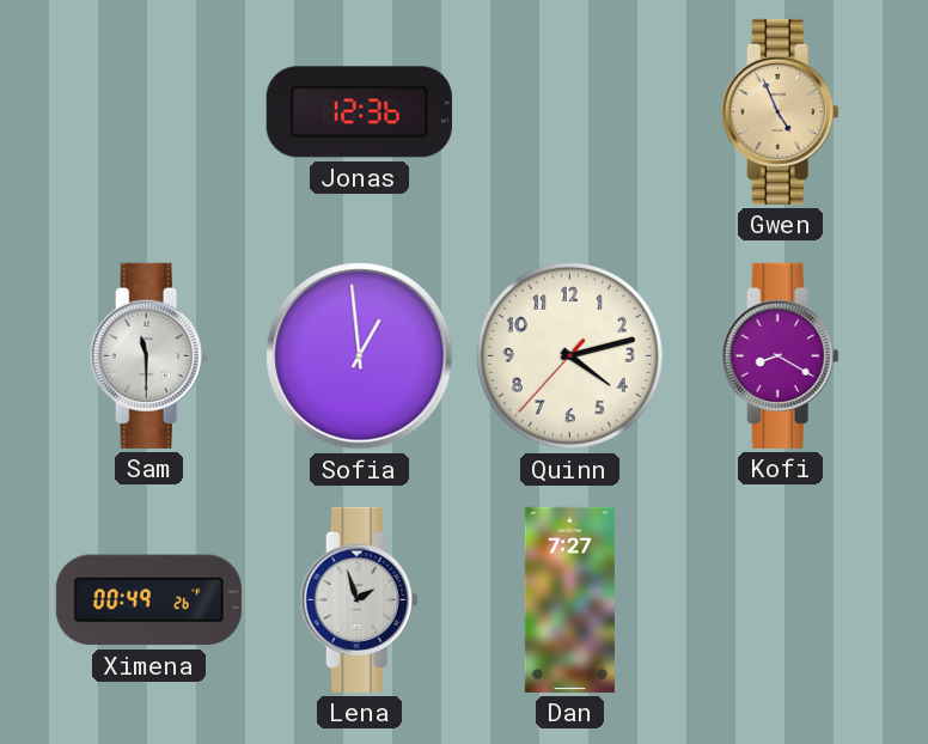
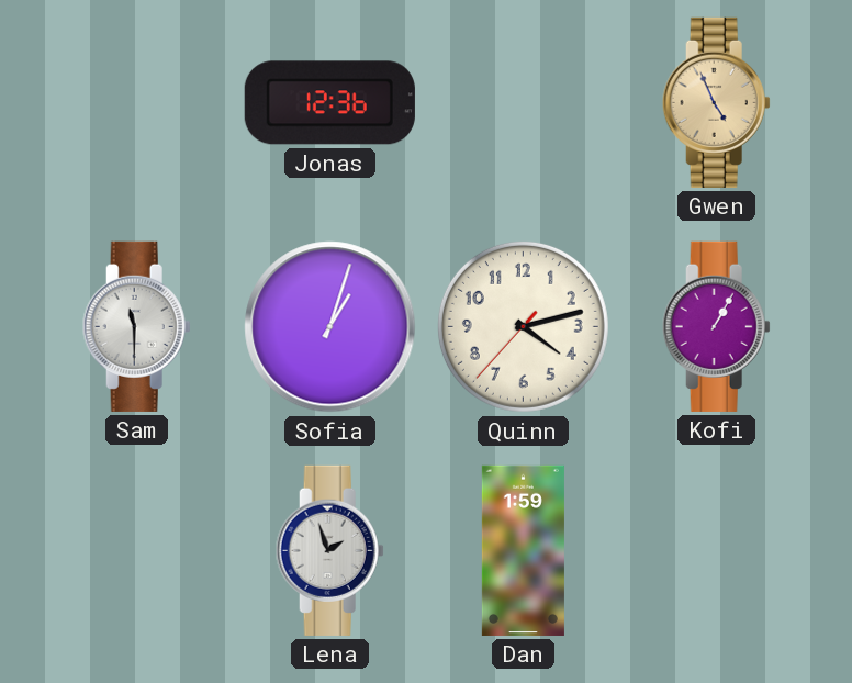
Sofia: 12:59 -> 1:03 (330, 327)
Kofi: 8:20 -> 1:05 (716, 326)
Ximena: 00:49 -> none (148, 600)
Dan: 7:27 -> 1:59 (523, 550)
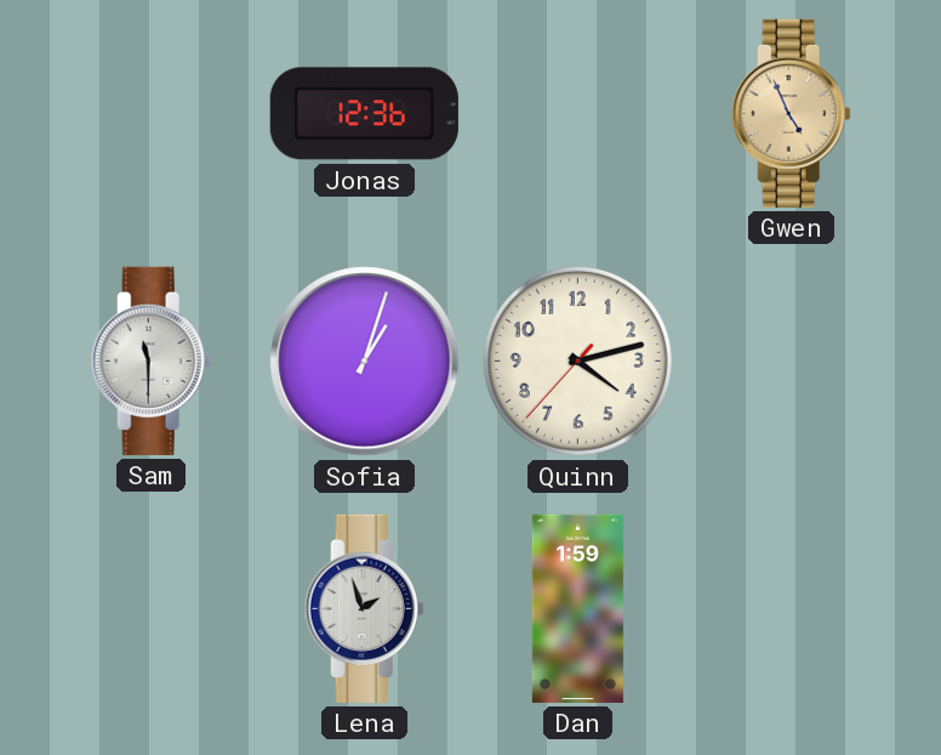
Kofi: 1:05 -> none (716, 326)
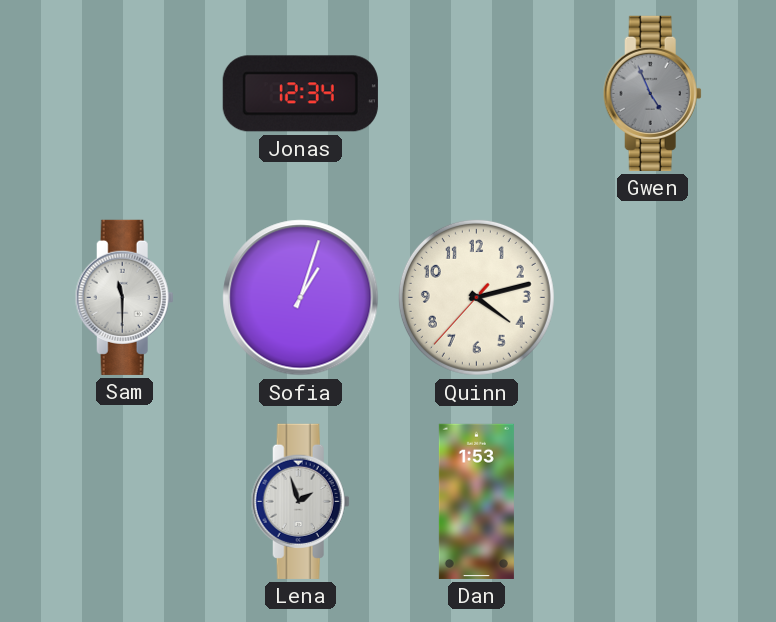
Jonas: 12:36 -> 12:34 (300, 94)
Gwen dial: champagne -> grey (652, 93)
Dan: 1:59 -> 1:53 (476, 501)
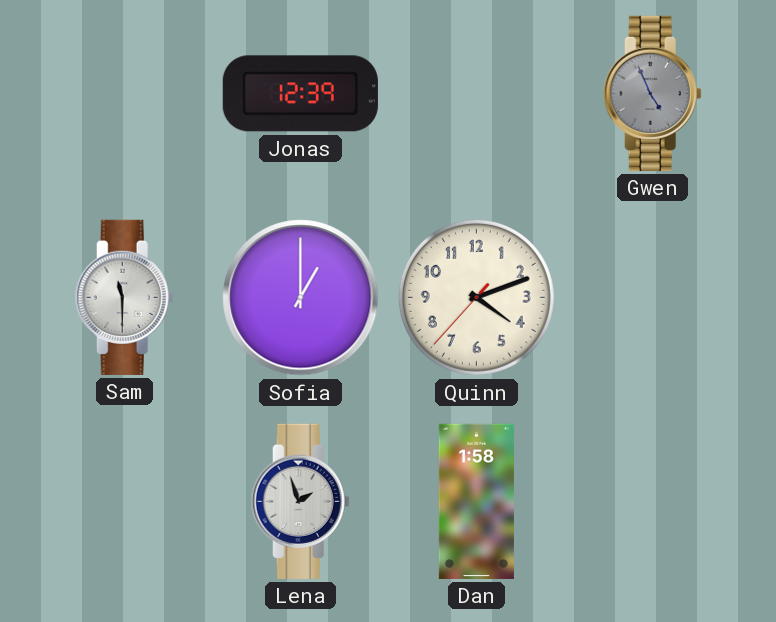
Jonas: 12:34 -> 12:39 (300, 94)
Sofia: 1:03 -> 1:00 (301, 298)
Quinn: 4:12 -> 4:11 (476, 297)
Dan: 1:53 -> 1:58 (476, 501)
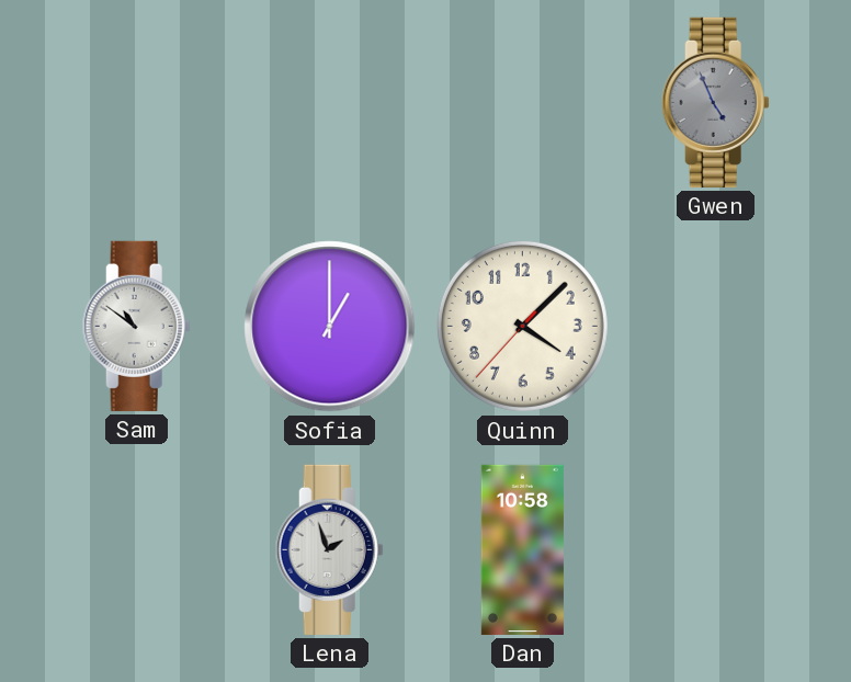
Jonas: 12:39 -> none (300, 94)
Sam: 11:30 -> 10:51 (136, 326)
Quinn: 4:11 -> 4:07 (522, 326)
Dan: 1:58 -> 10:58 (522, 549)
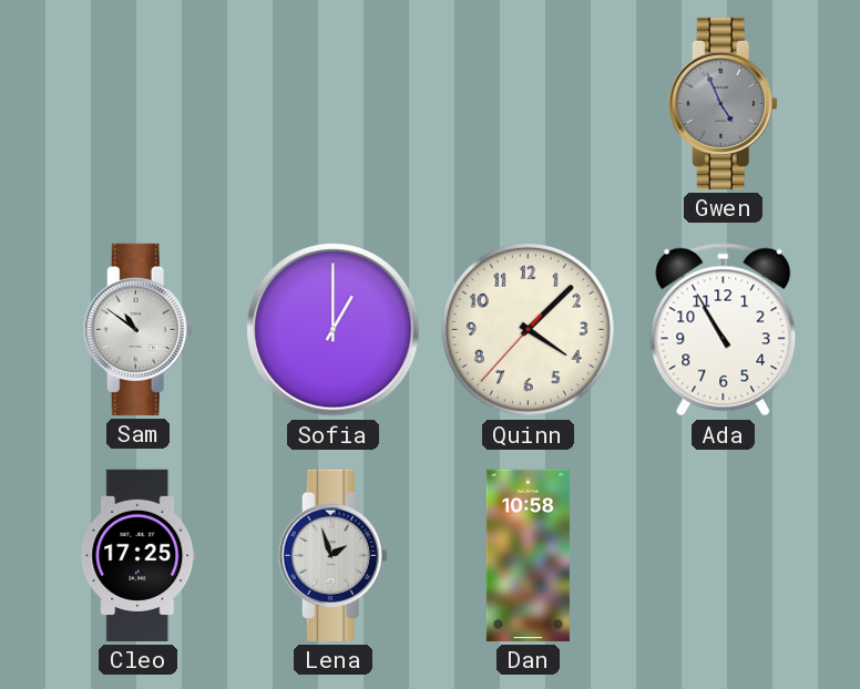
Ada: none -> 10:55 (724, 330)
Cleo: none -> 17:25 (139, 555)
